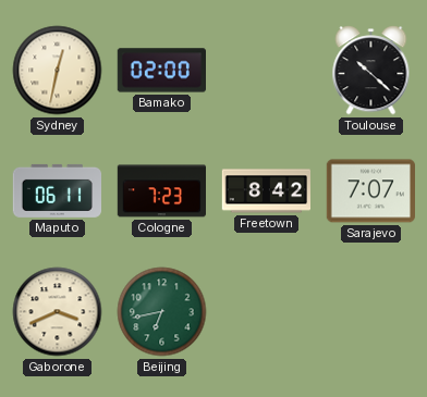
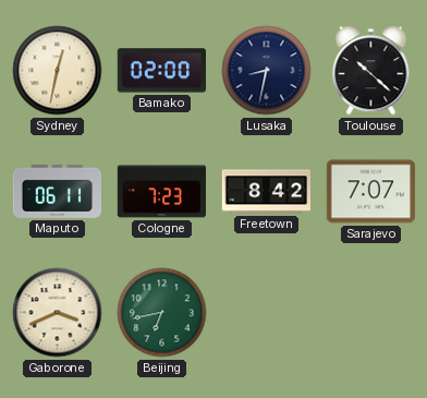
Lusaka: none -> 8:32 (267, 71)
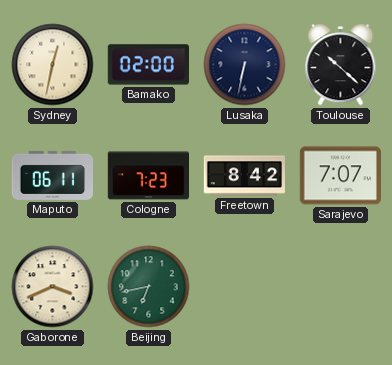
Lusaka: 8:32 -> 6:32 (245, 65)
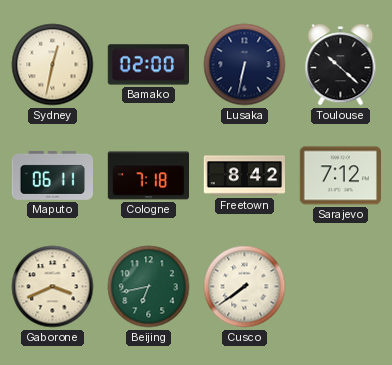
Cologne: 7:23 -> 7:18 (148, 176)
Sarajevo: 7:07 -> 7:12 (340, 176)
Cusco: none -> 7:39 (245, 287)
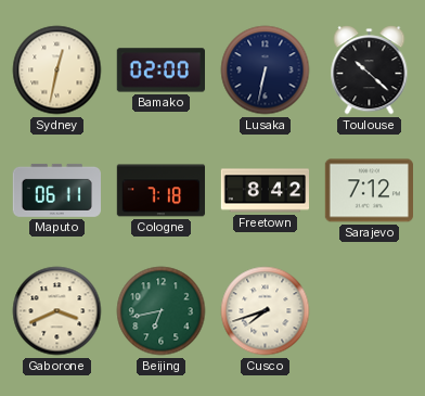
Cusco: 7:39 -> 7:42 (266, 311)
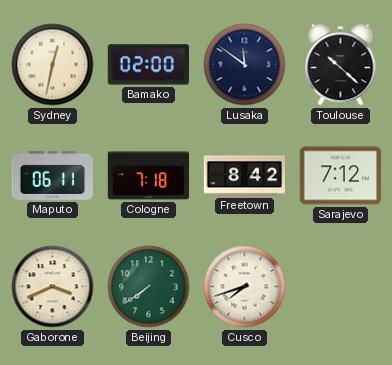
Lusaka: 6:32 -> 11:51 (245, 65)
Beijing: 6:43 -> 7:39 (149, 287)
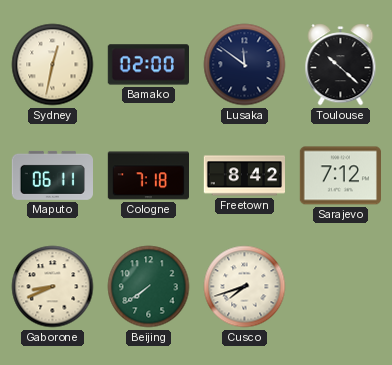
Gaborone: 3:41 -> 8:41 (53, 287)
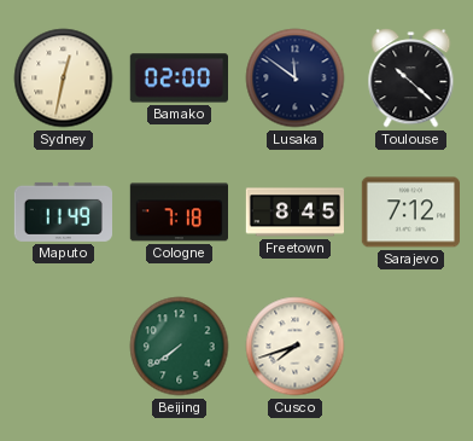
Maputo: 06:11 -> 11:49 (63, 211)
Freetown: 8:42 -> 8:45 (294, 213)
Gaborone: 8:41 -> none (53, 287)
